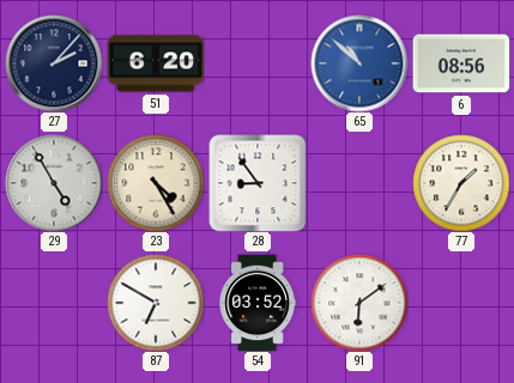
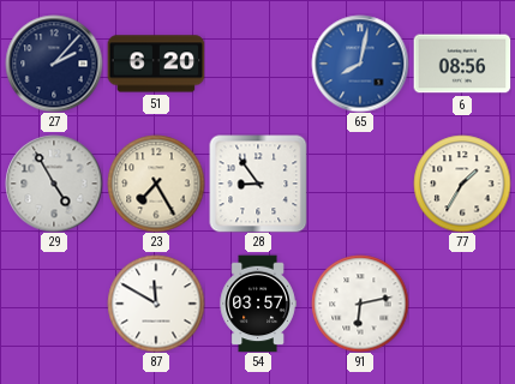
65: 10:52 -> 8:02 (360, 64)
23: 4:25 -> 7:25 (156, 184)
87: 6:50 -> 11:50 (156, 304)
54: 03:52 -> 03:57 (258, 304)
91: 6:09 -> 6:13 (360, 304)
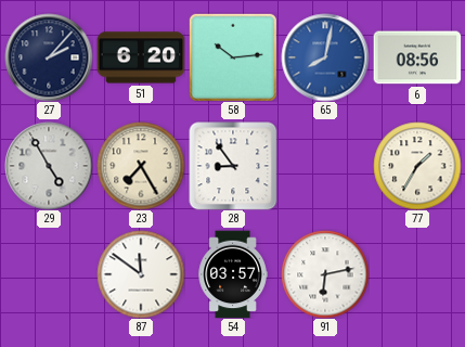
58: none -> 10:14 (233, 57)
87: 11:50 -> 11:51 (141, 274)
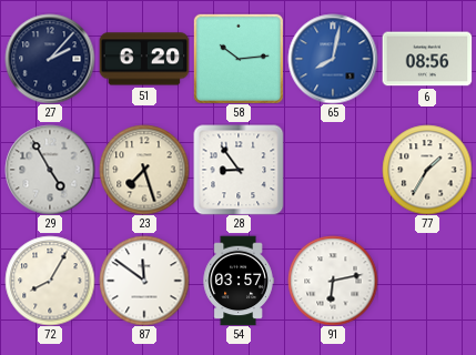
23: 7:25 -> 7:27 (144, 170)
72: none -> 8:05 (50, 281)
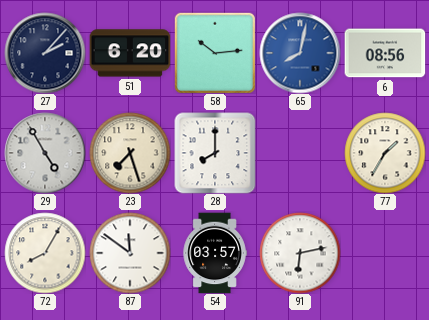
28: 8:54 -> 8:00 (215, 153)
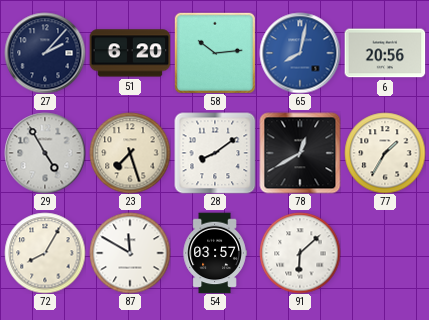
6: 08:56 -> 20:56 (385, 53)
28: 8:00 -> 8:09 (215, 153)
78: none -> 12:40 (300, 153)
87: 11:51 -> 11:50 (130, 253)
91: 6:13 -> 6:08 (300, 253)
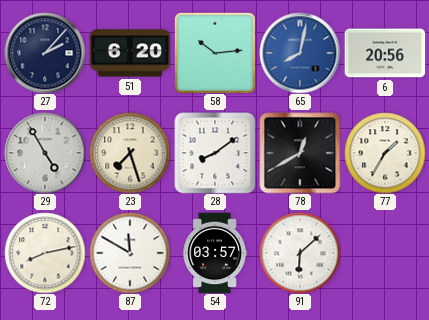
72: 8:05 -> 8:13 (45, 253)
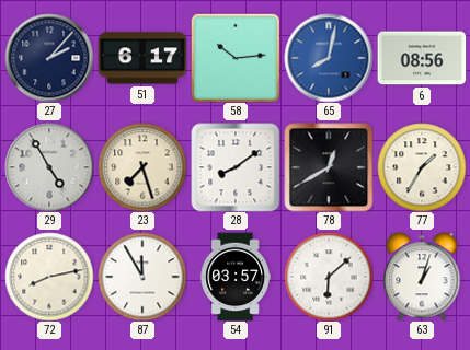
51: 6:20 -> 6:17 (142, 58)
6: 20:56 -> 08:56 (422, 58)
87: 11:50 -> 11:55 (142, 277)
63: none -> 1:03 (422, 277)
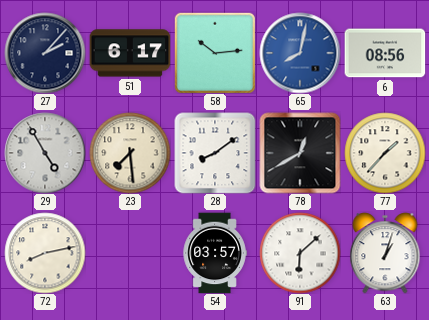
23: 7:27 -> 7:29 (130, 153)
77: 1:35 -> 1:37 (385, 153)
87: 11:55 -> none (142, 277)
